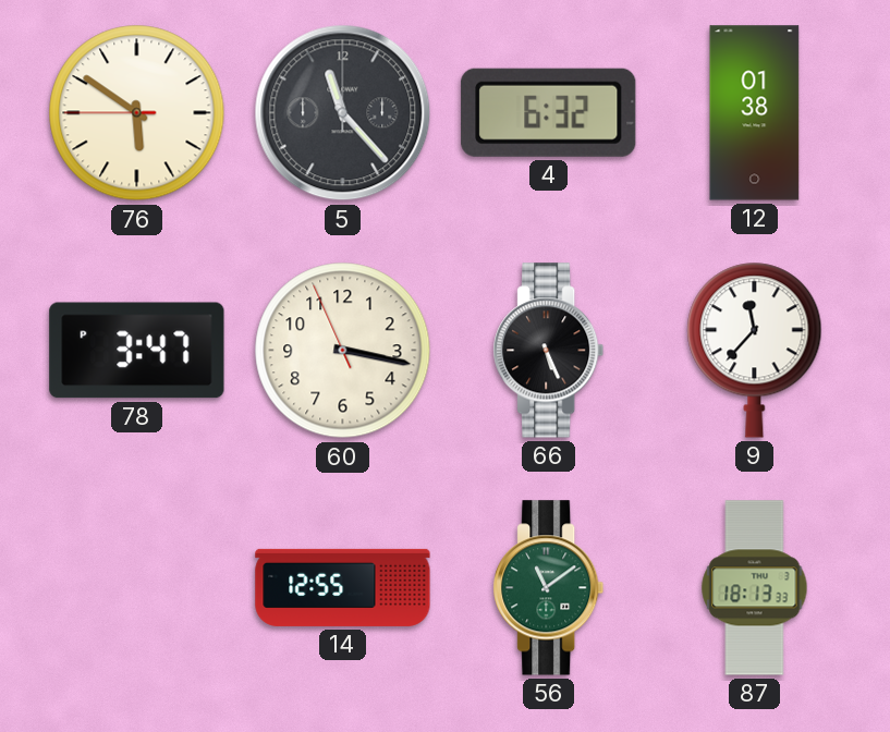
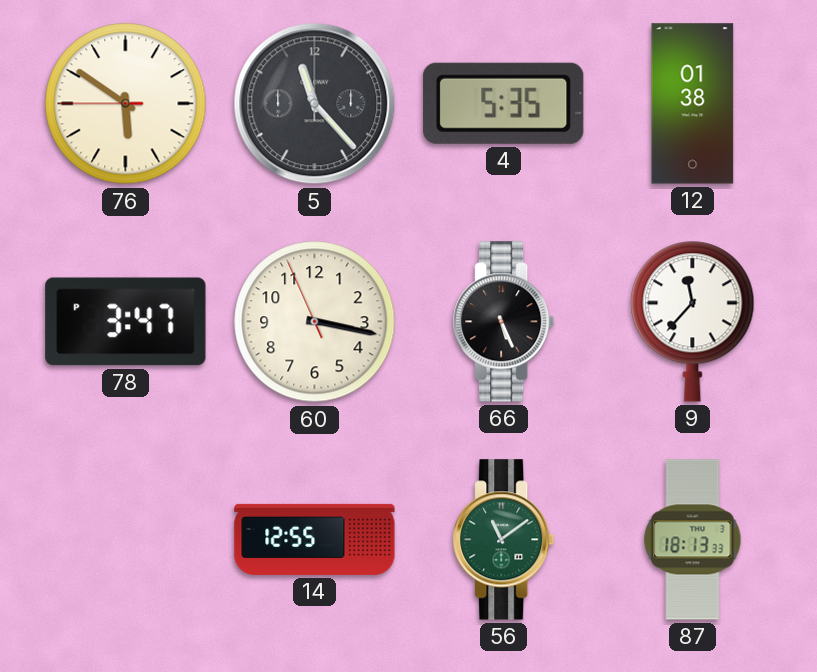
4: 6:32 -> 5:35 (504, 103)
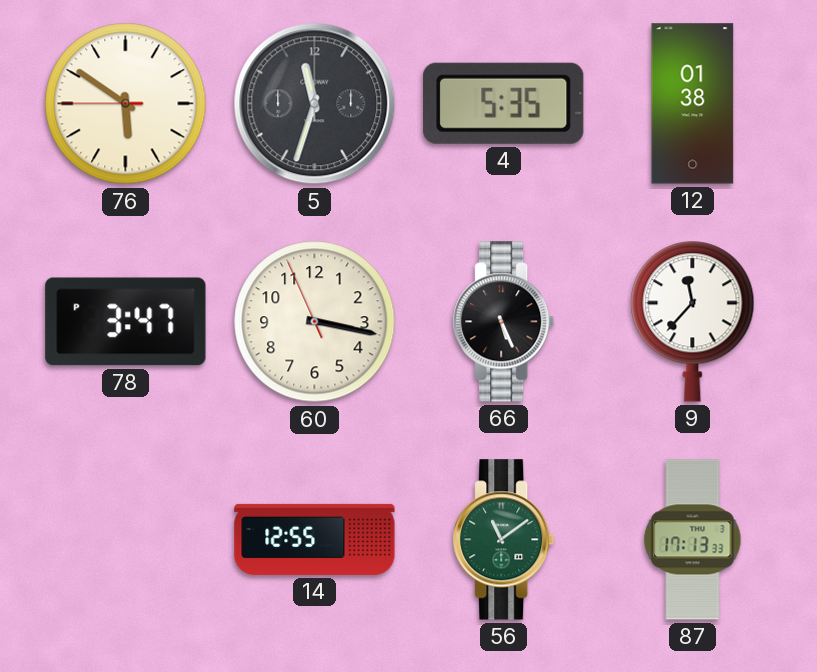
5: 11:23 -> 11:33 (315, 104)
87: 18:13 -> 17:13 (693, 540)
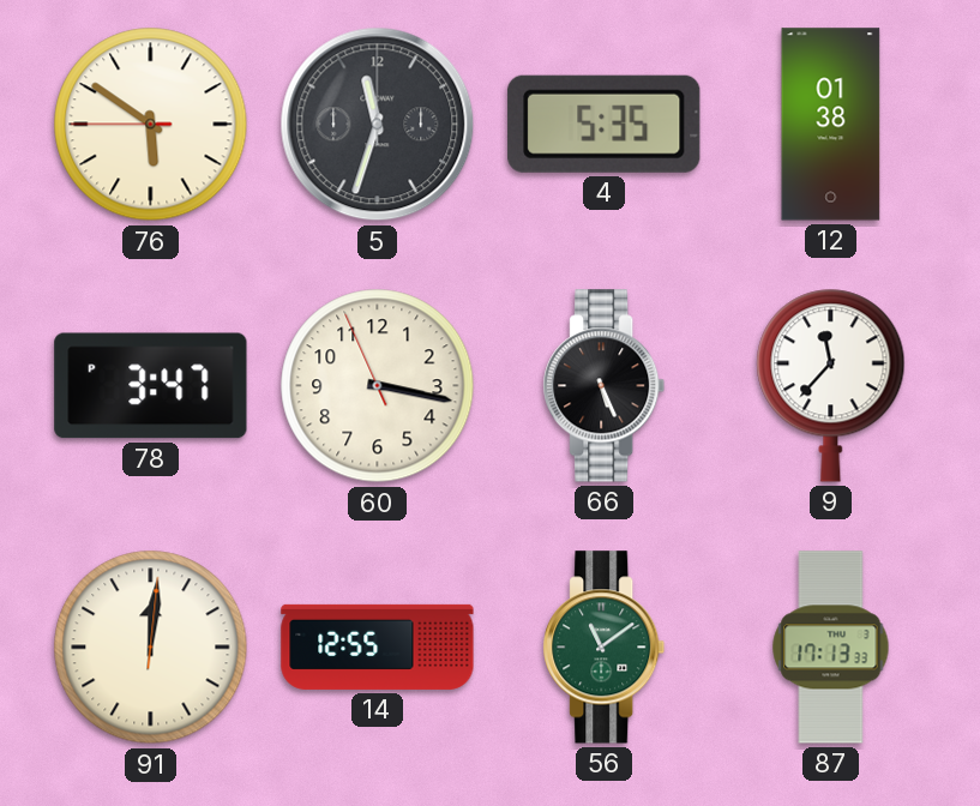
91: none -> 12:01 (151, 648)
